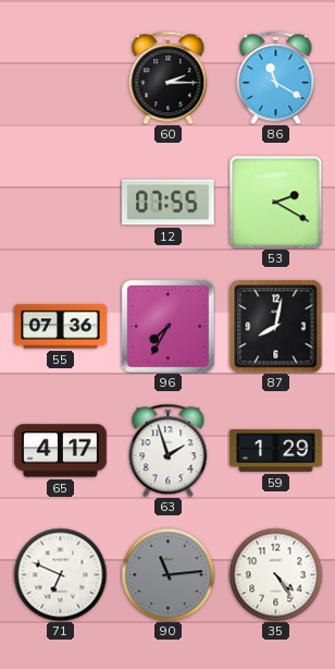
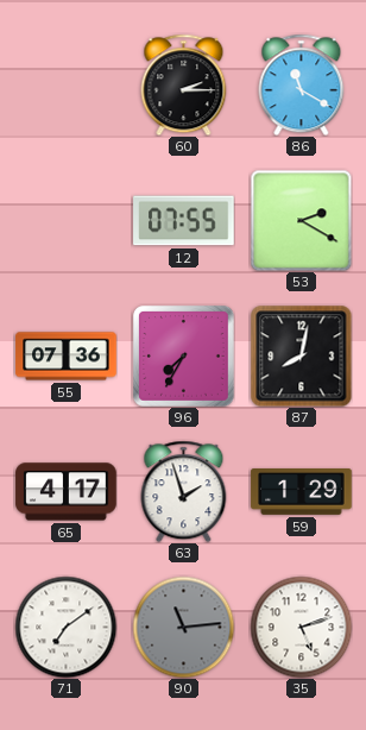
71: 6:49 -> 7:09 (65, 627)
35: 4:24 -> 5:12 (301, 627)
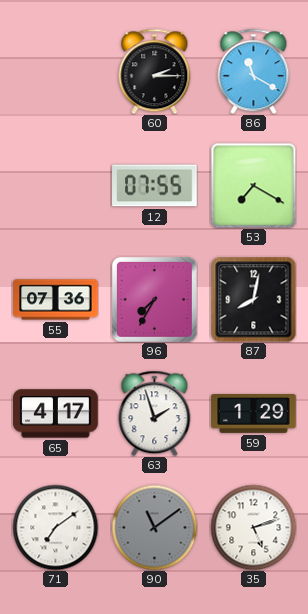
53: 2:20 -> 7:20 (253, 185)
90: 11:14 -> 11:09 (154, 527)
